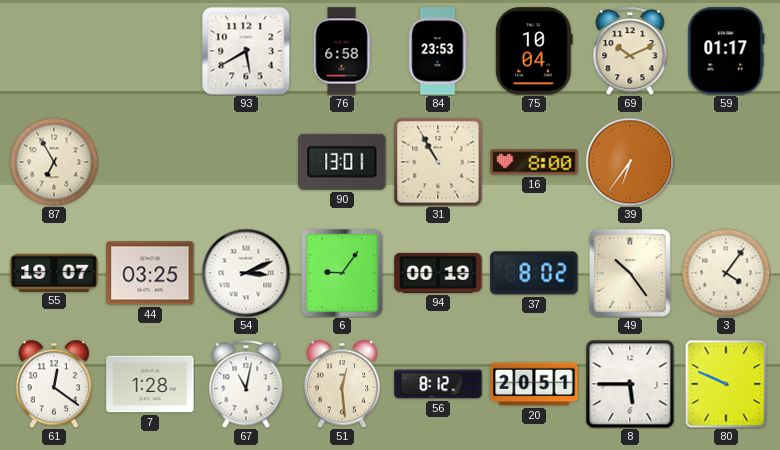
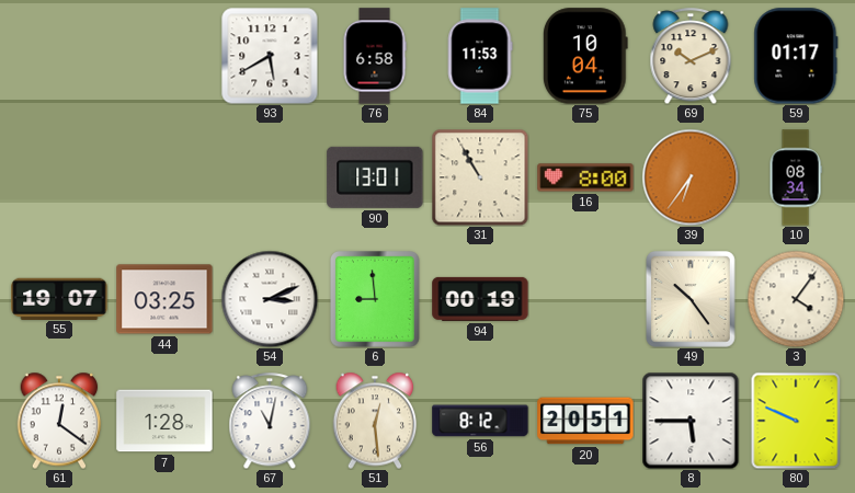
84: 23:53 -> 11:53 (480, 56)
87: 6:55 -> none (54, 162)
10: none -> 08:34 (796, 177)
6: 9:06 -> 8:59 (376, 300)
37: 8:02 -> none (534, 273)
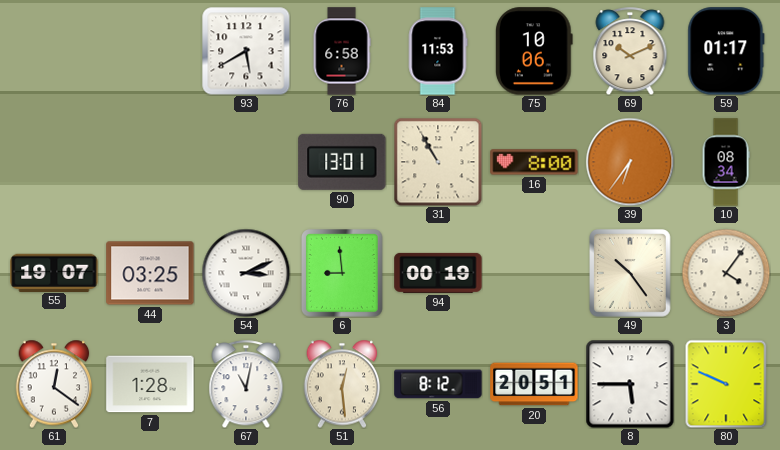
75: 10:04 -> 10:06 (534, 51)
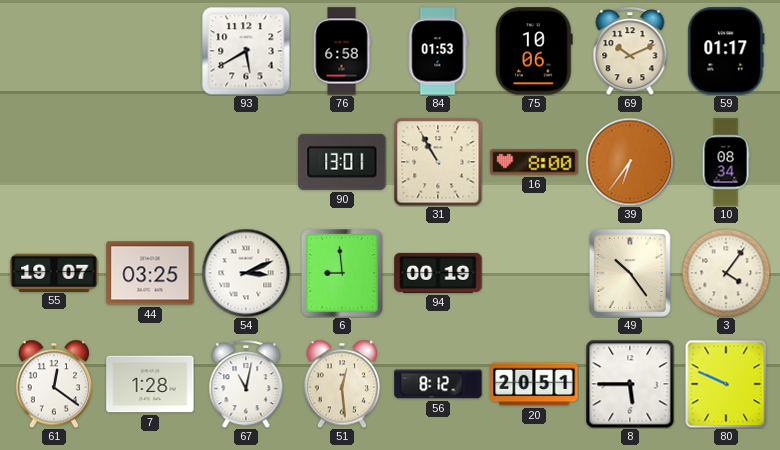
84: 11:53 -> 01:53 (438, 51)
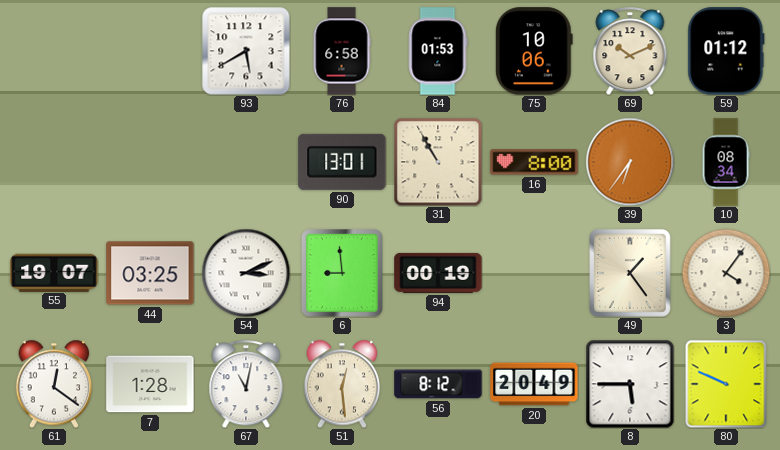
59: 01:17 -> 01:12 (726, 51)
49: 10:24 -> 1:24 (631, 274)
20: 20:51 -> 20:49 (534, 384)
